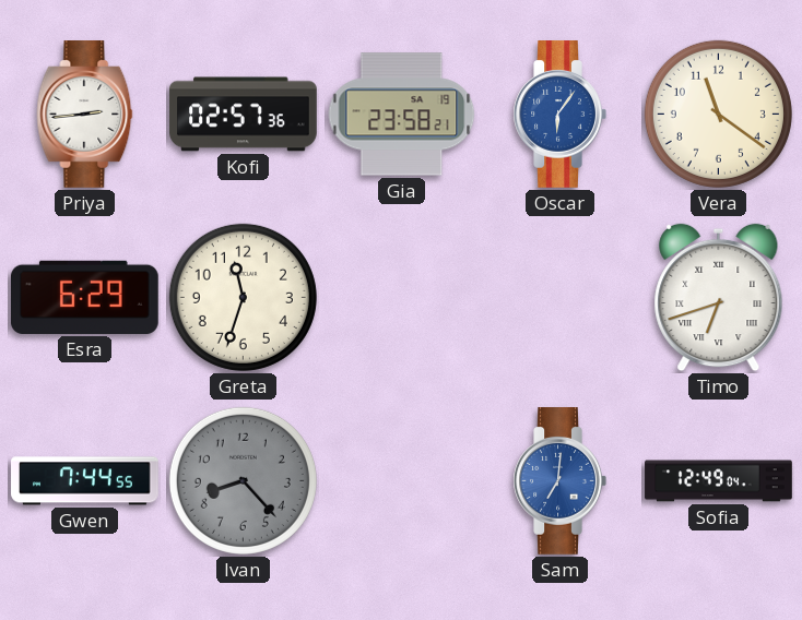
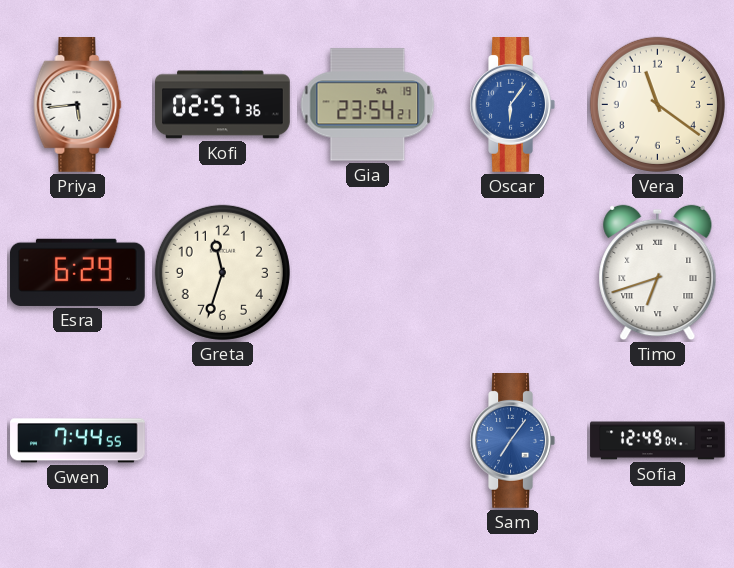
Priya: 2:44 -> 5:44 (78, 105)
Gia: 23:58 -> 23:54 (368, 105)
Ivan: 8:23 -> none (243, 480)
Sam: 7:01 -> 7:06 (512, 441)
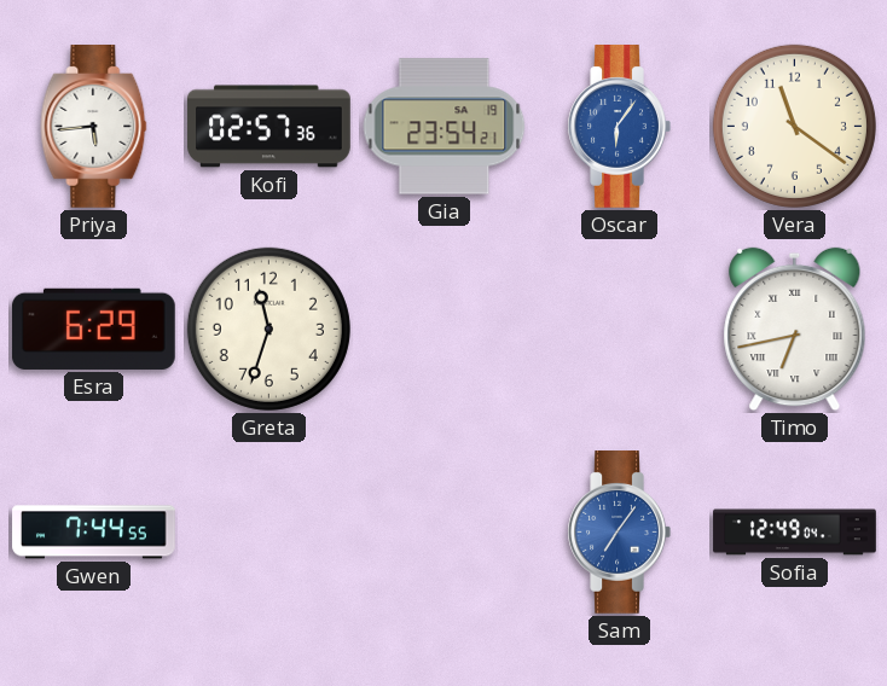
Timo: 6:42 -> 6:43 (795, 330)
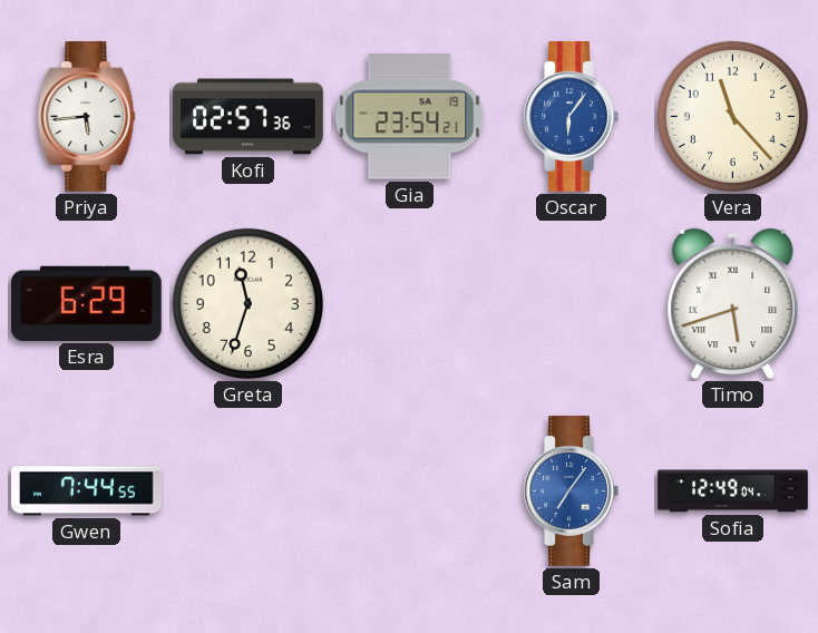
Vera: 11:21 -> 11:23 (732, 116)
Timo: 6:43 -> 5:42 (733, 304)
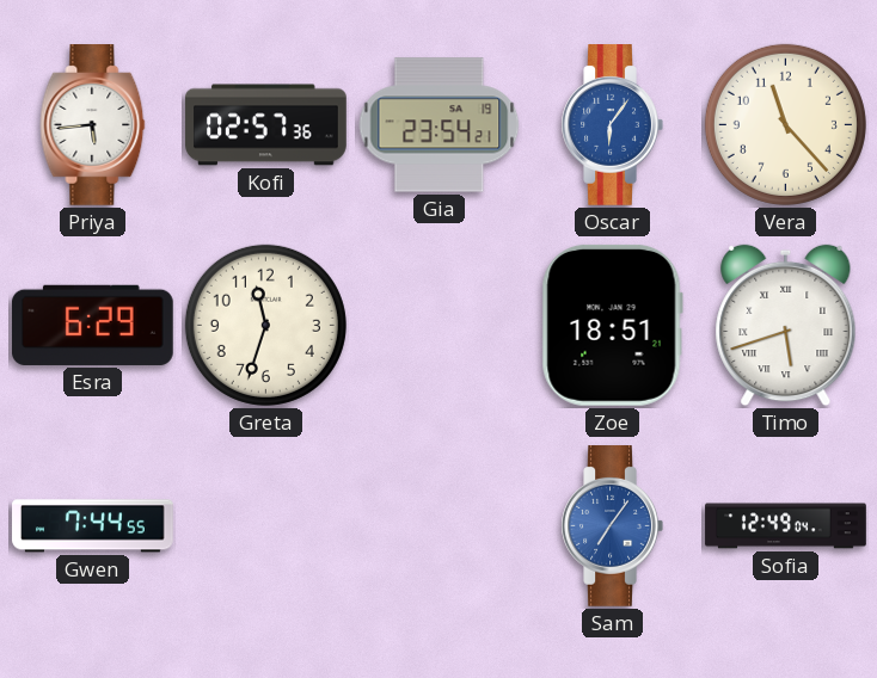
Zoe: none -> 18:51 (612, 325)
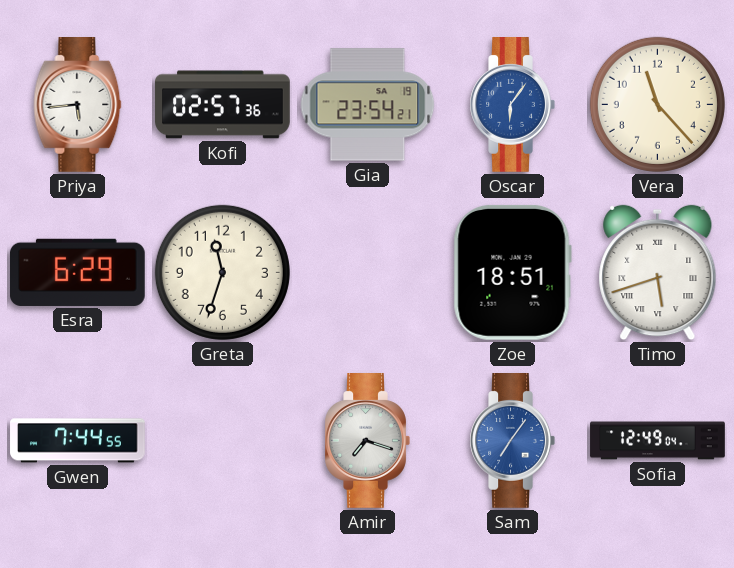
Amir: none -> 7:18 (367, 441)
